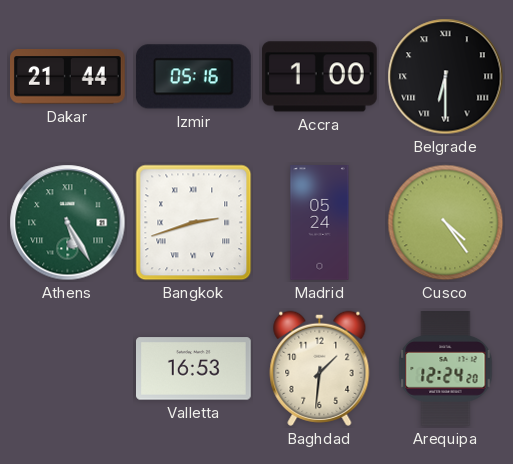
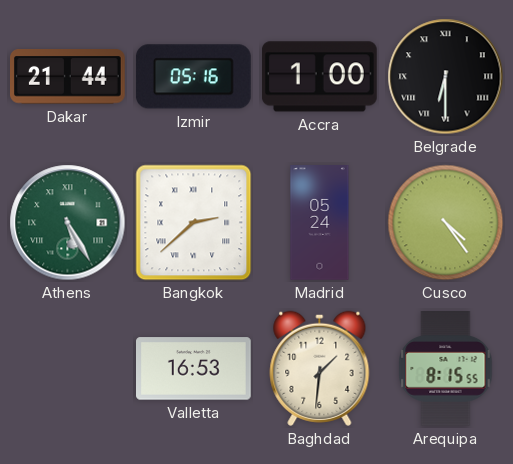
Bangkok: 2:42 -> 2:38 (194, 223)
Arequipa: 12:24 -> 8:15 (446, 369)
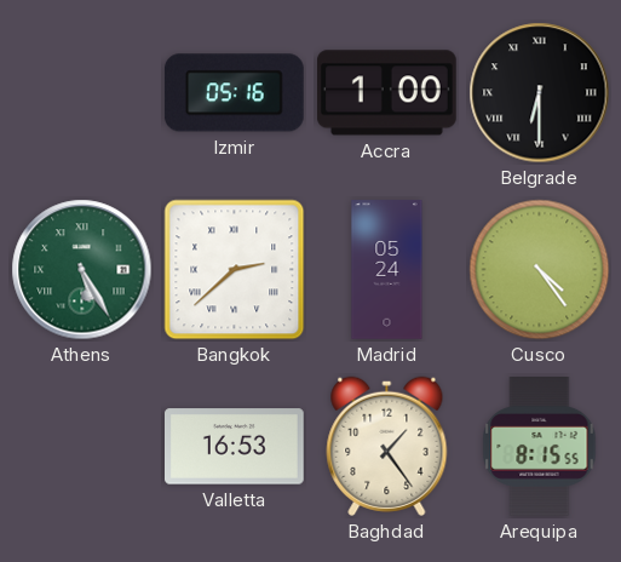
Dakar: 21:44 -> none (68, 77)
Baghdad: 1:31 -> 1:24 (387, 446)
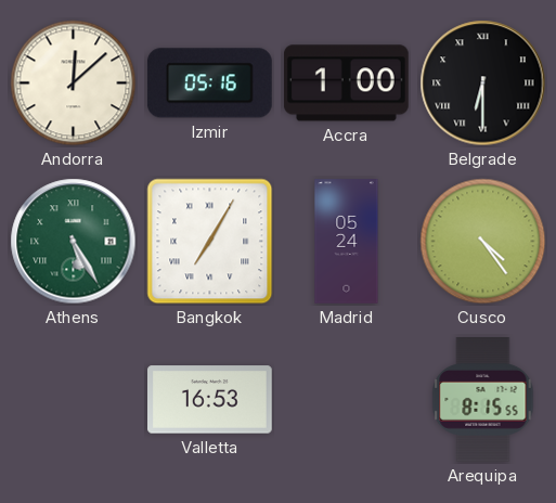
Andorra: none -> 12:08 (74, 83)
Bangkok: 2:38 -> 7:05 (210, 242)
Baghdad: 1:24 -> none (387, 446)
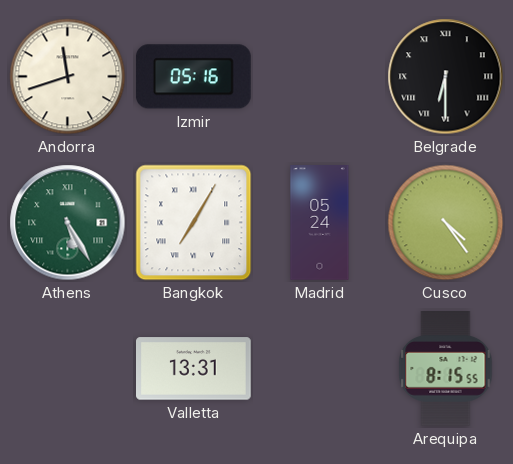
Andorra: 12:08 -> 11:42 (68, 77)
Accra: 1:00 -> none (347, 83)
Valletta: 16:53 -> 13:31 (194, 369)
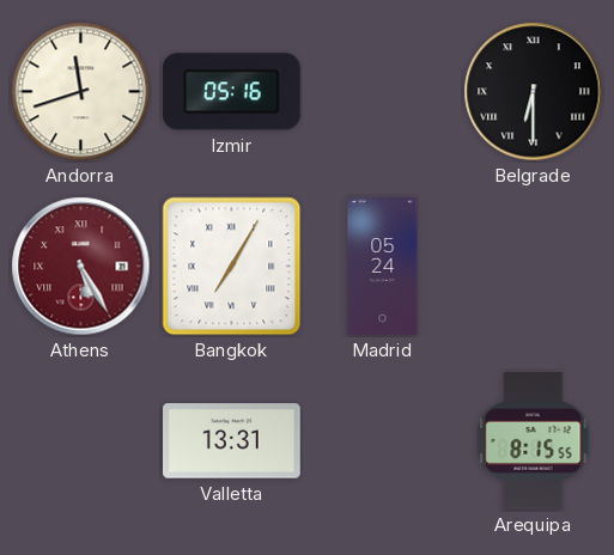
Athens dial: green -> burgundy (81, 267)
Cusco: 4:24 -> none (446, 223)
